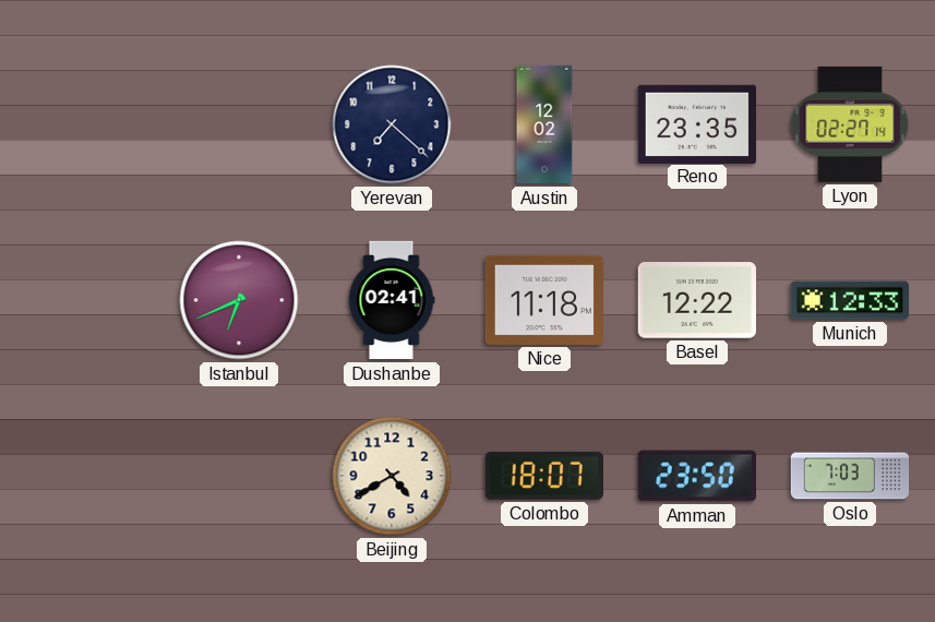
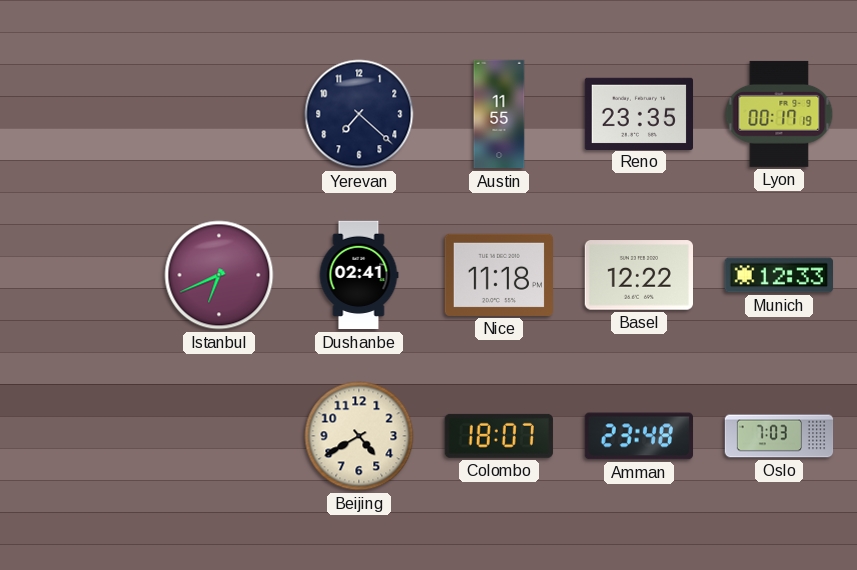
Austin: 12:02 -> 11:55 (499, 114)
Lyon: 02:27 -> 00:17 (779, 114)
Amman: 23:50 -> 23:48 (638, 436)
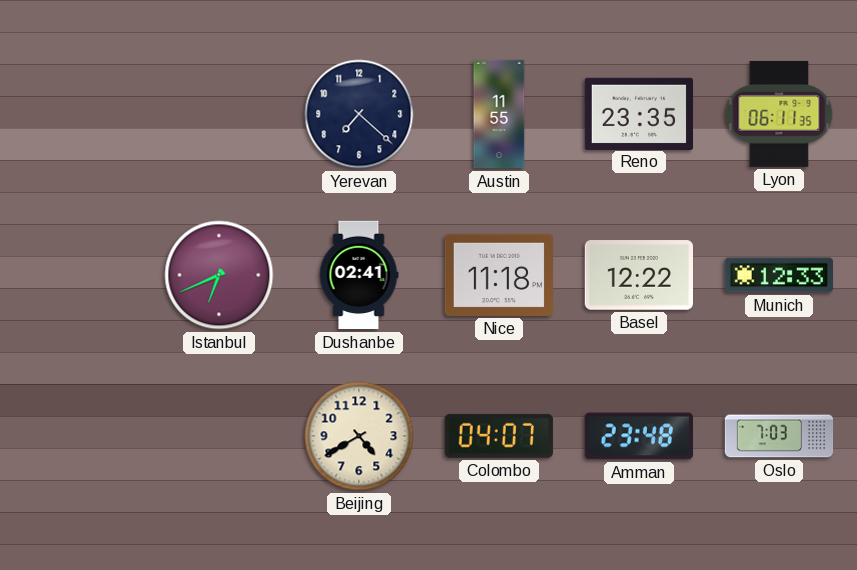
Lyon: 00:17 -> 06:11 (779, 114)
Colombo: 18:07 -> 04:07 (499, 436)
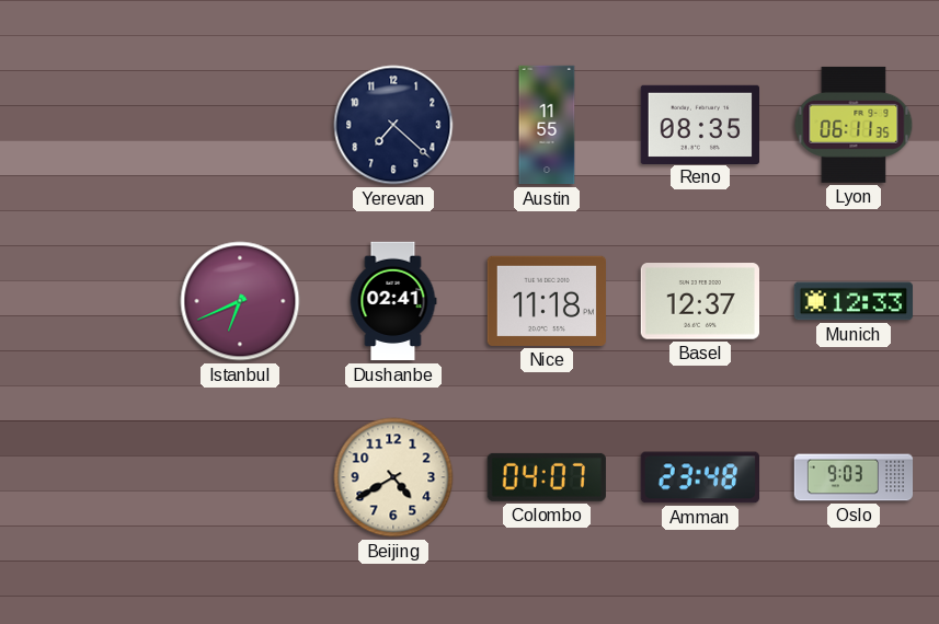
Reno: 23:35 -> 08:35 (699, 124)
Basel: 12:22 -> 12:37 (699, 301)
Oslo: 7:03 -> 9:03 (854, 477)
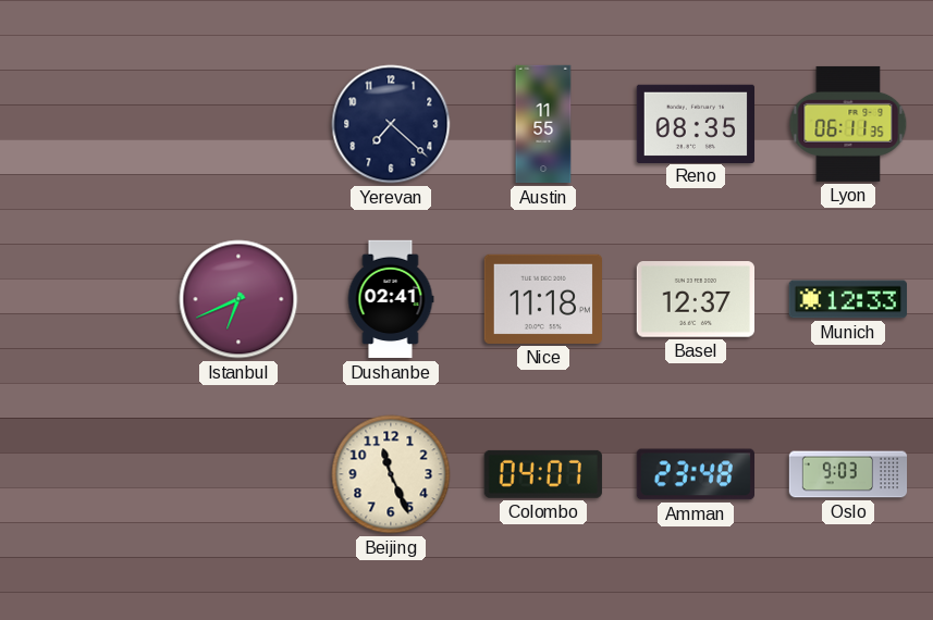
Beijing: 4:40 -> 11:26 (391, 474)
